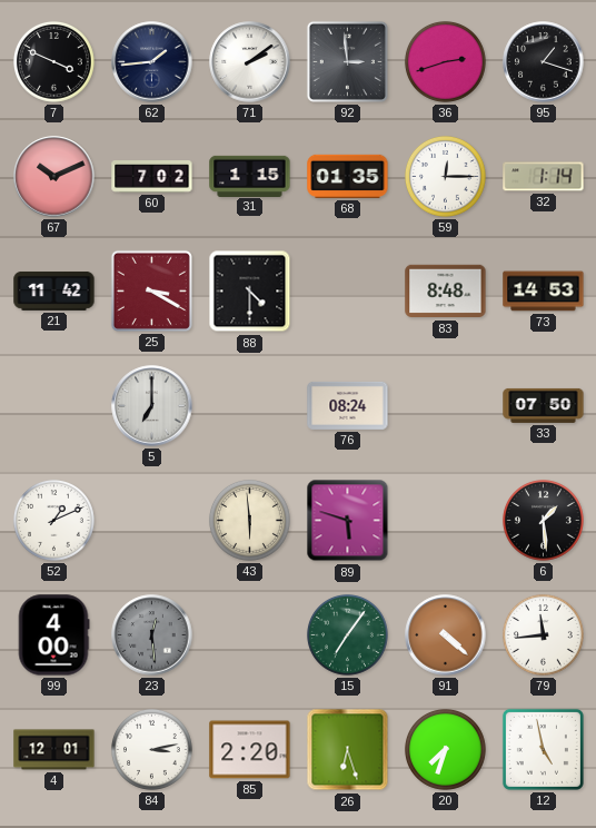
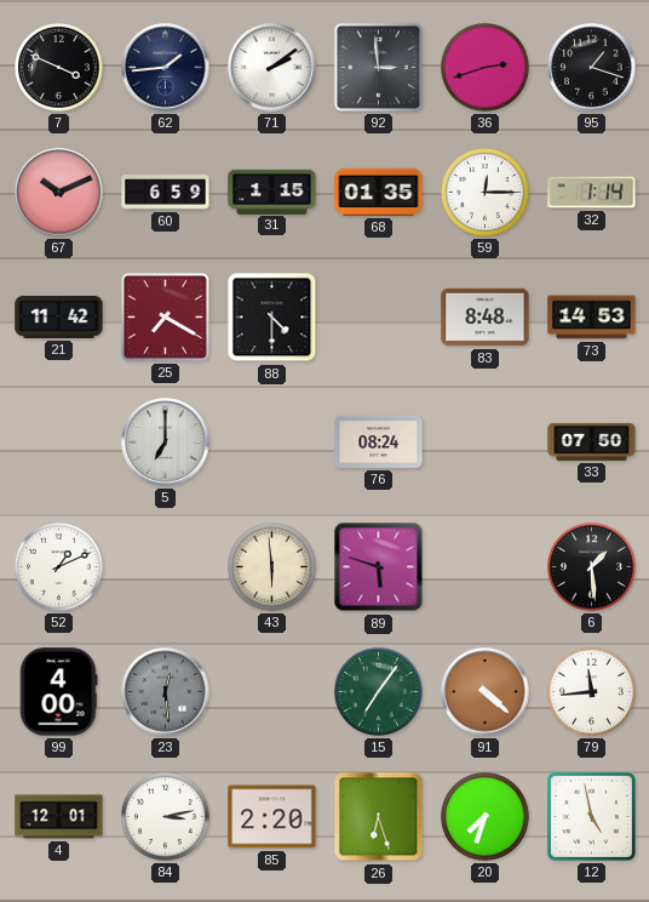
60: 7:02 -> 6:59 (166, 193)
25: 3:20 -> 7:20 (165, 316)
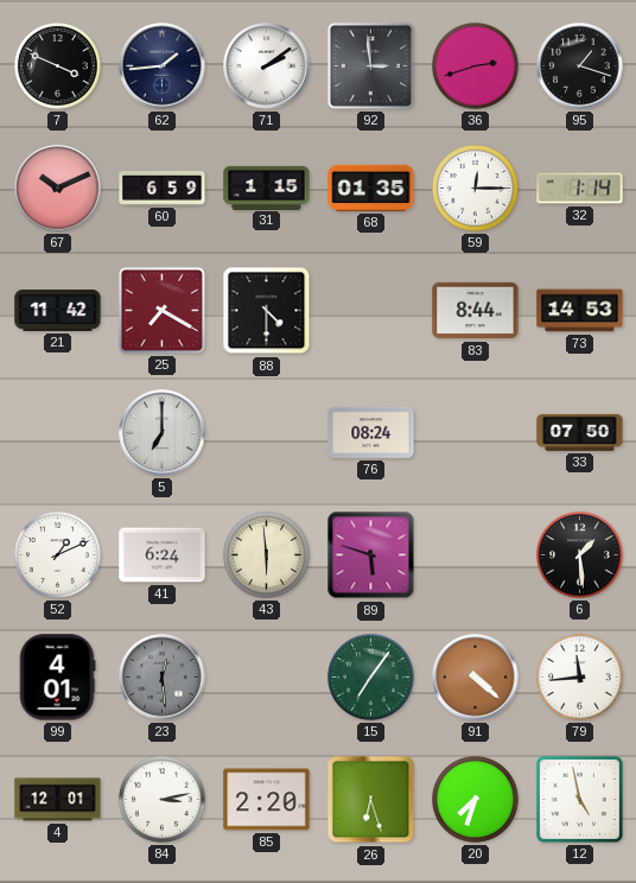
83: 8:48 -> 8:44 (476, 311)
41: none -> 6:24 (163, 555)
99: 4:00 -> 4:01 (57, 678)
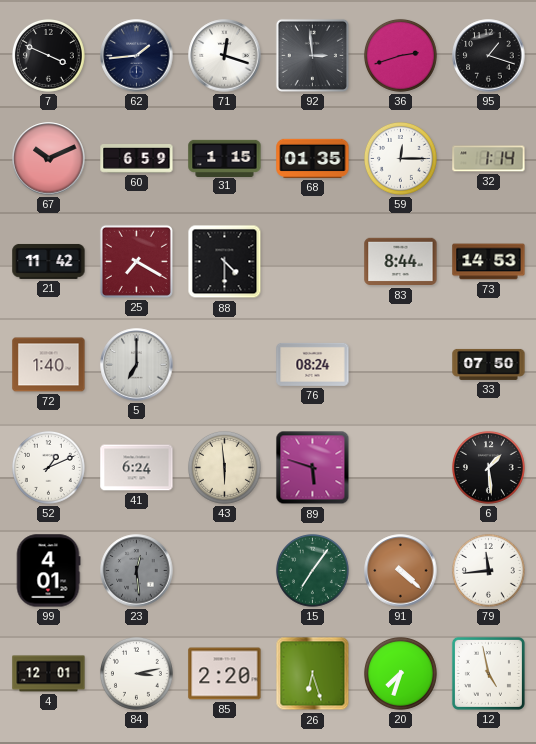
71: 2:09 -> 12:18 (225, 56)
72: none -> 1:40 (49, 365)
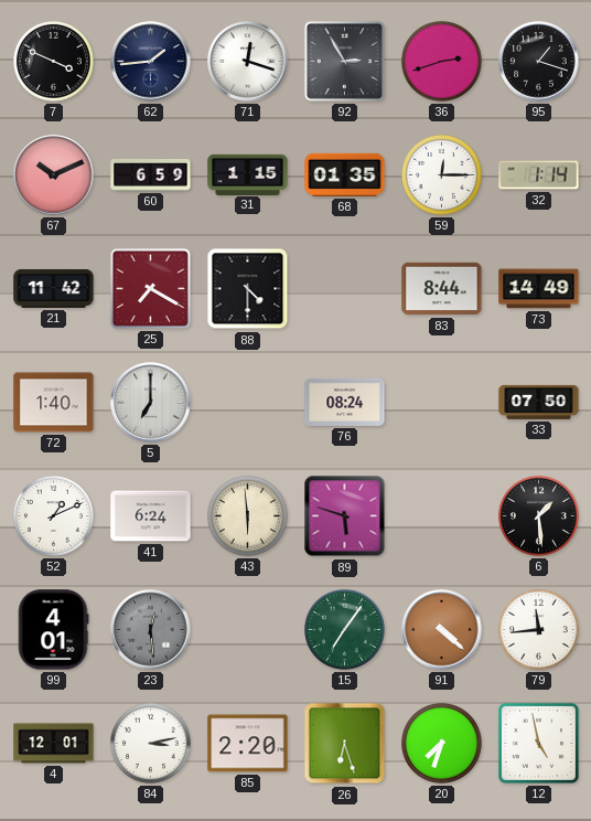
92: 2:59 -> 2:55 (344, 61)
73: 14:53 -> 14:49 (539, 289)
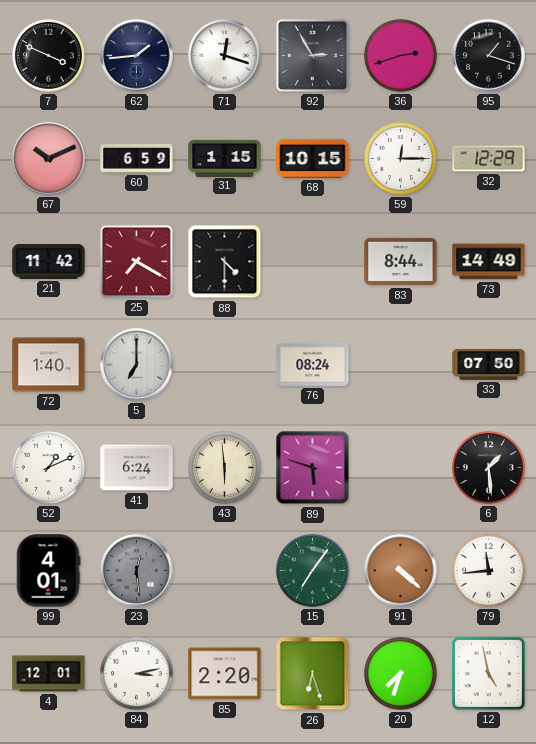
68: 01:35 -> 10:15 (313, 158)
32: 1:14 -> 12:29 (489, 159)
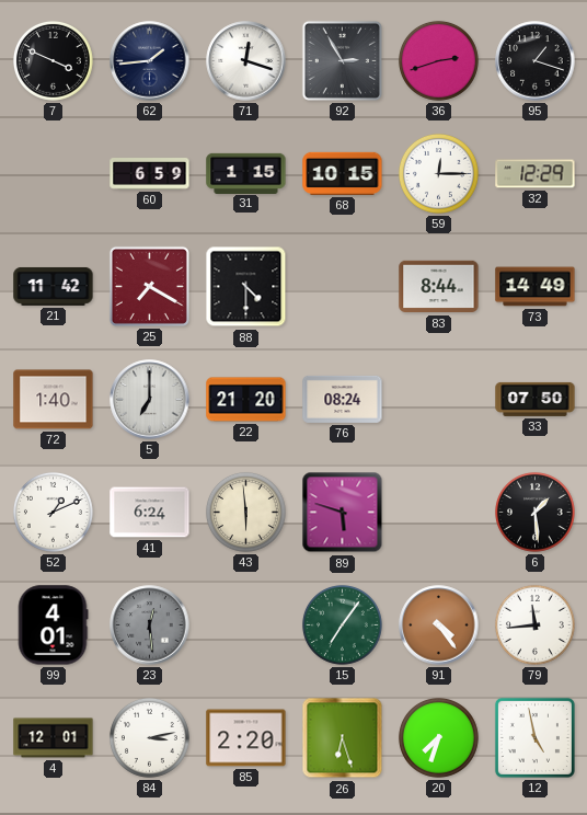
67: 10:11 -> none (49, 159)
22: none -> 21:20 (246, 400)
91: 4:22 -> 4:24 (439, 625)
